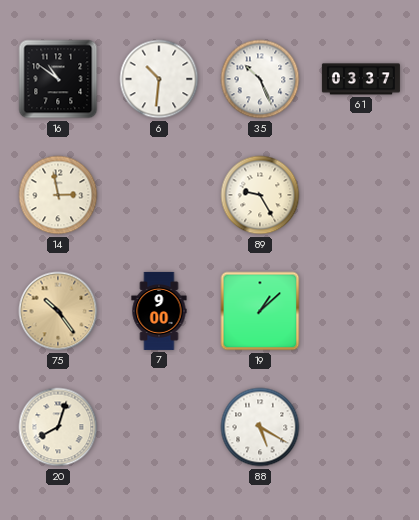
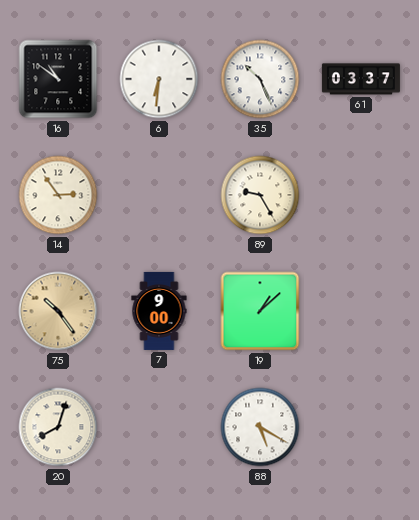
6: 10:31 -> 6:31 (159, 79)
14: 2:58 -> 2:54 (58, 195)
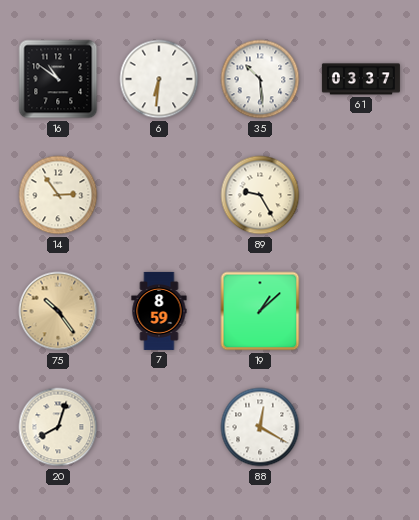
35: 10:26 -> 10:29 (260, 79)
7: 9:00 -> 8:59 (159, 311)
88: 5:20 -> 12:20 (260, 427)
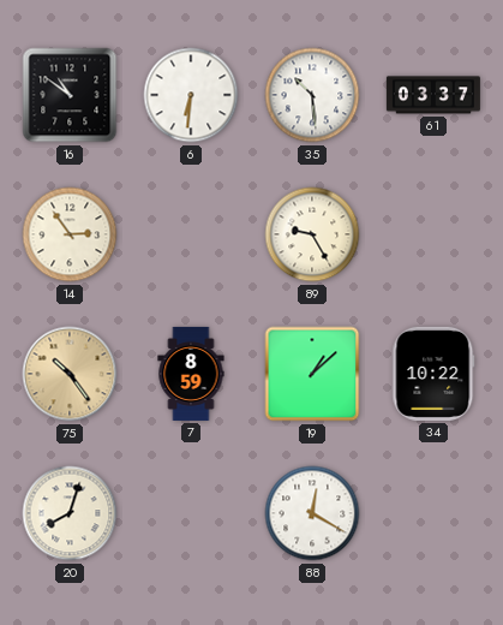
34: none -> 10:22 (433, 374)
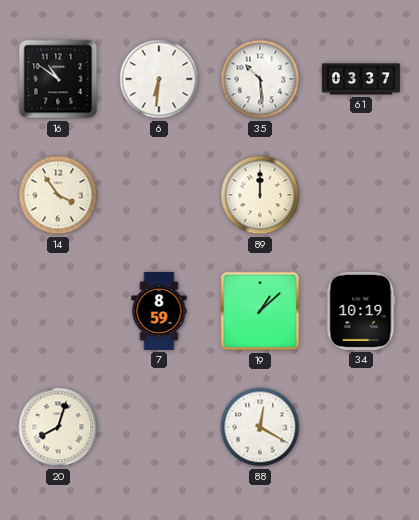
14: 2:54 -> 3:54 (58, 195)
89: 9:25 -> 12:00 (260, 195)
75: 10:24 -> none (70, 374)
34: 10:22 -> 10:19 (361, 311)
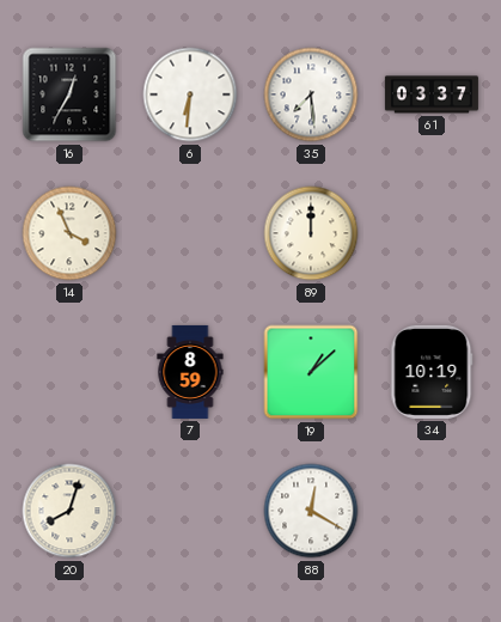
16: 10:51 -> 12:35 (69, 94)
35: 10:29 -> 7:29 (311, 94)
14: 3:54 -> 3:56 (69, 233)
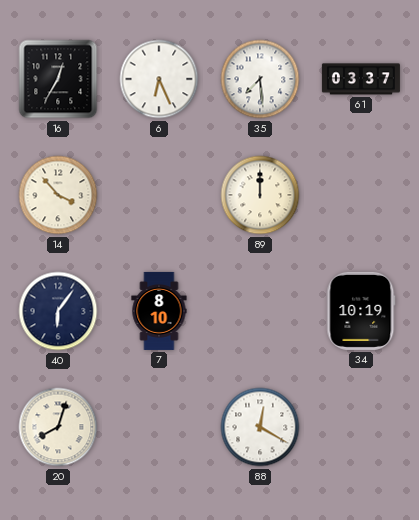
6: 6:31 -> 6:26 (159, 79)
14: 3:56 -> 3:53 (58, 195)
40: none -> 6:06 (58, 311)
7: 8:59 -> 8:10 (159, 311)
19: 1:08 -> none (311, 372)
